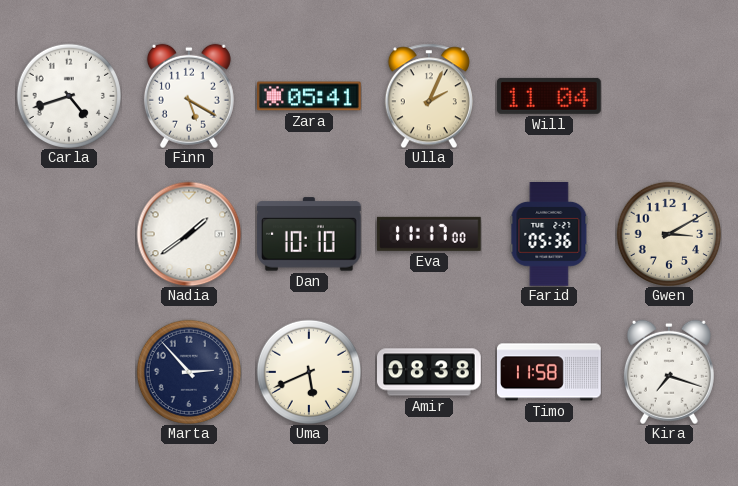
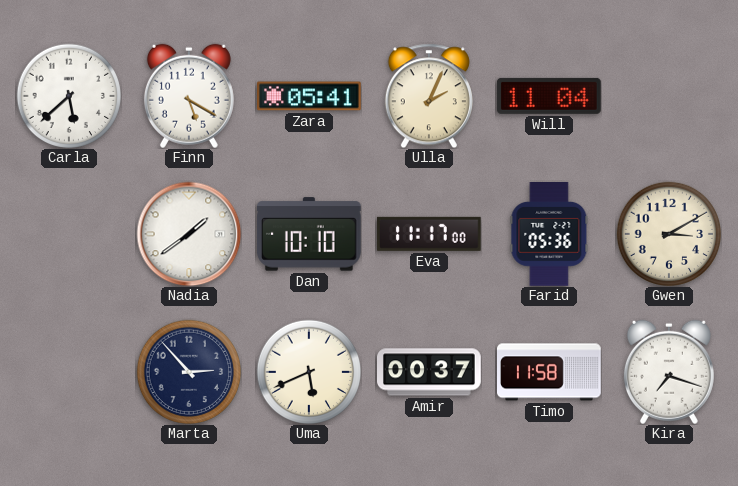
Carla: 4:42 -> 5:38 (68, 95)
Amir: 08:38 -> 00:37 (429, 372)
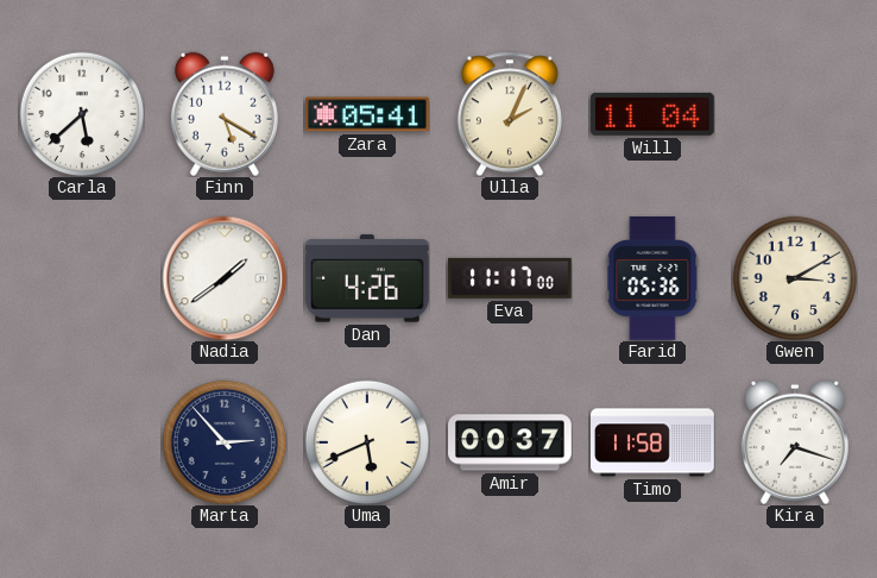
Dan: 10:10 -> 4:26 (368, 278)
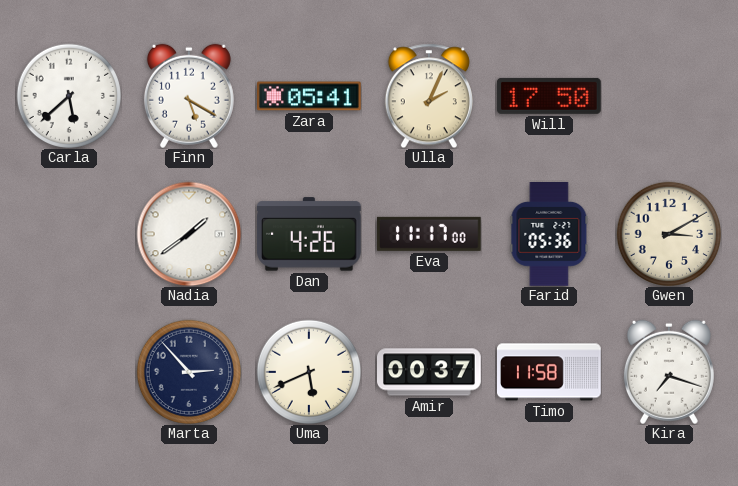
Will: 11:04 -> 17:50 (549, 96)
